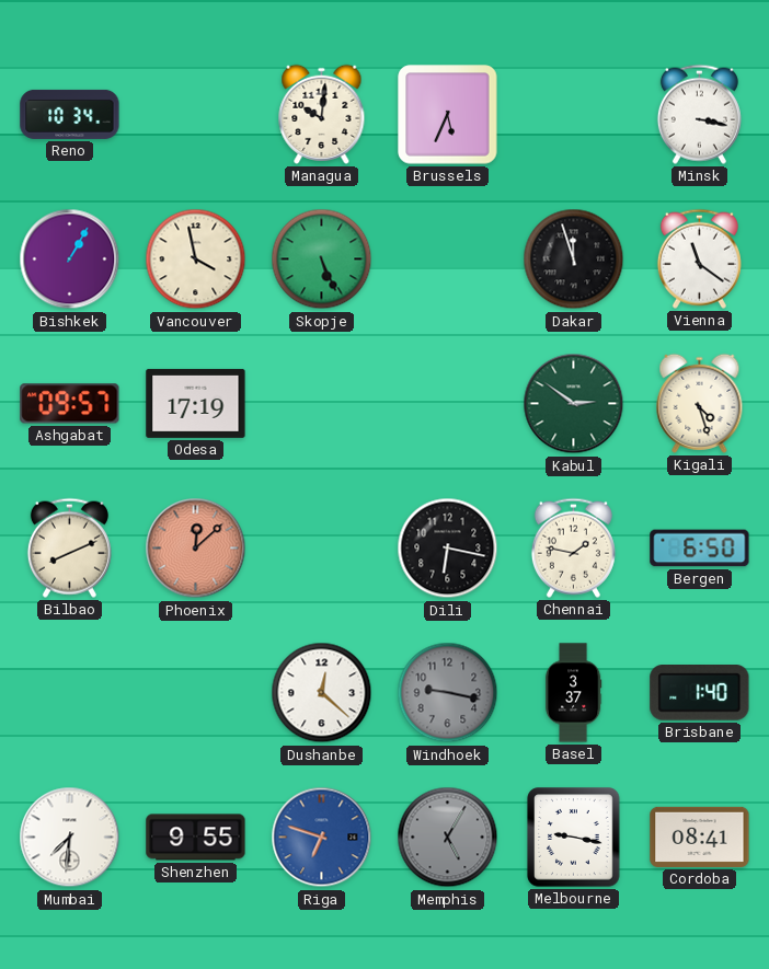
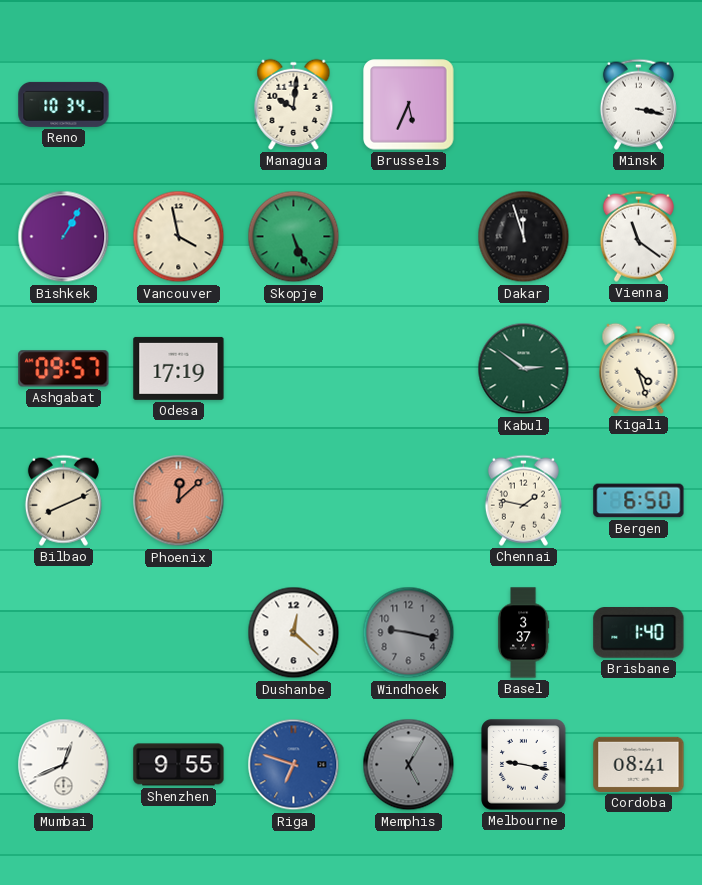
Dili: 6:17 -> none (448, 549)
Mumbai: 7:31 -> 12:41 (64, 765)
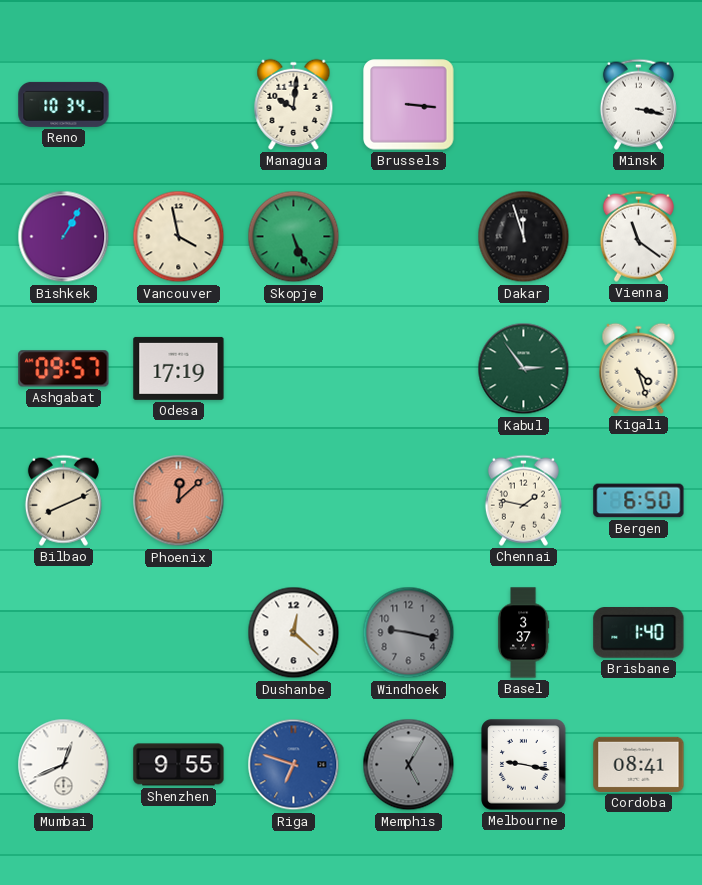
Brussels: 5:34 -> 3:16 (409, 105)
Kabul: 2:51 -> 2:54 (524, 369)
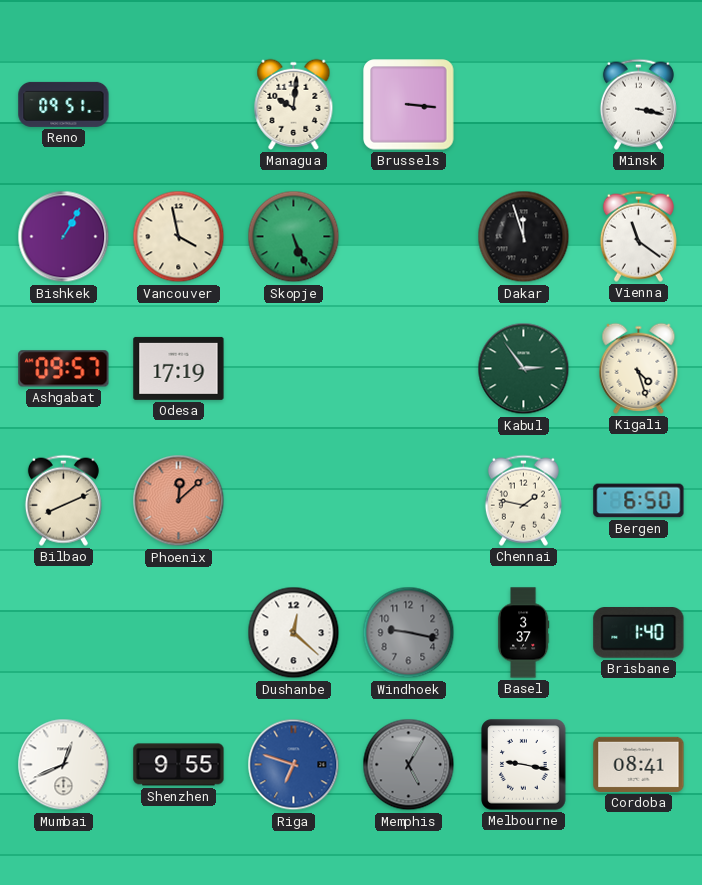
Reno: 10:34 -> 09:51 (64, 104)
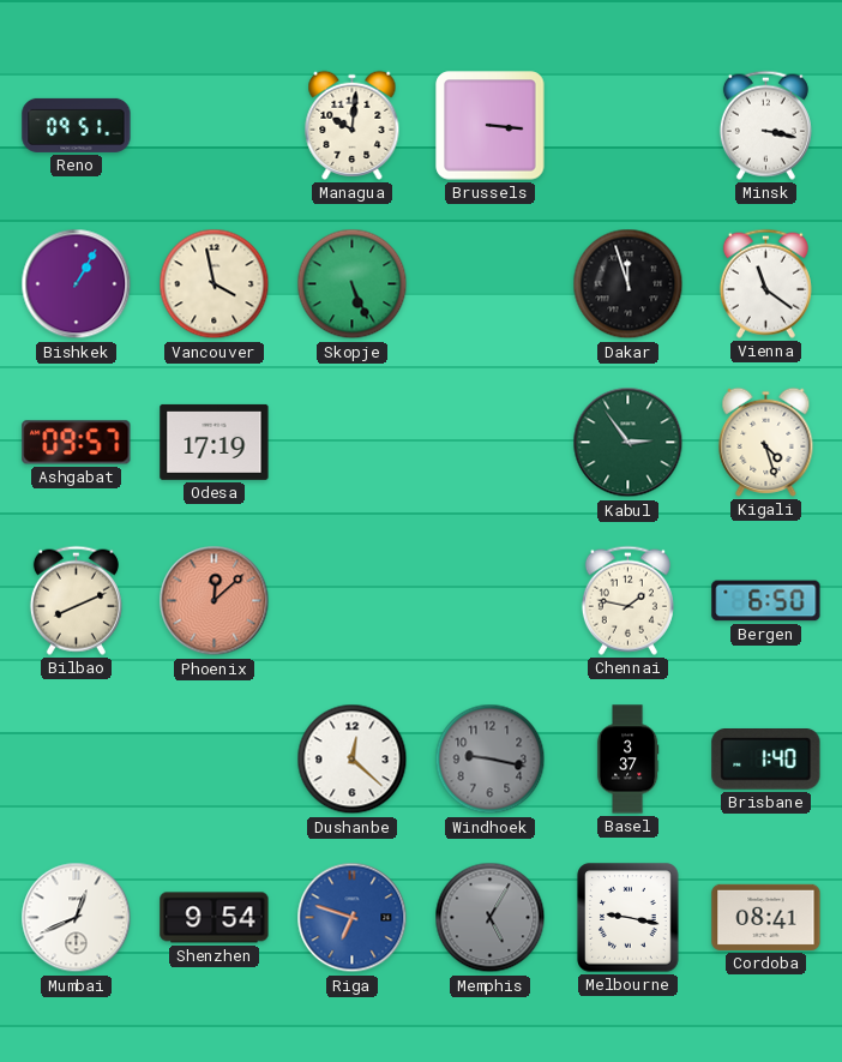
Shenzhen: 9:55 -> 9:54 (215, 918)
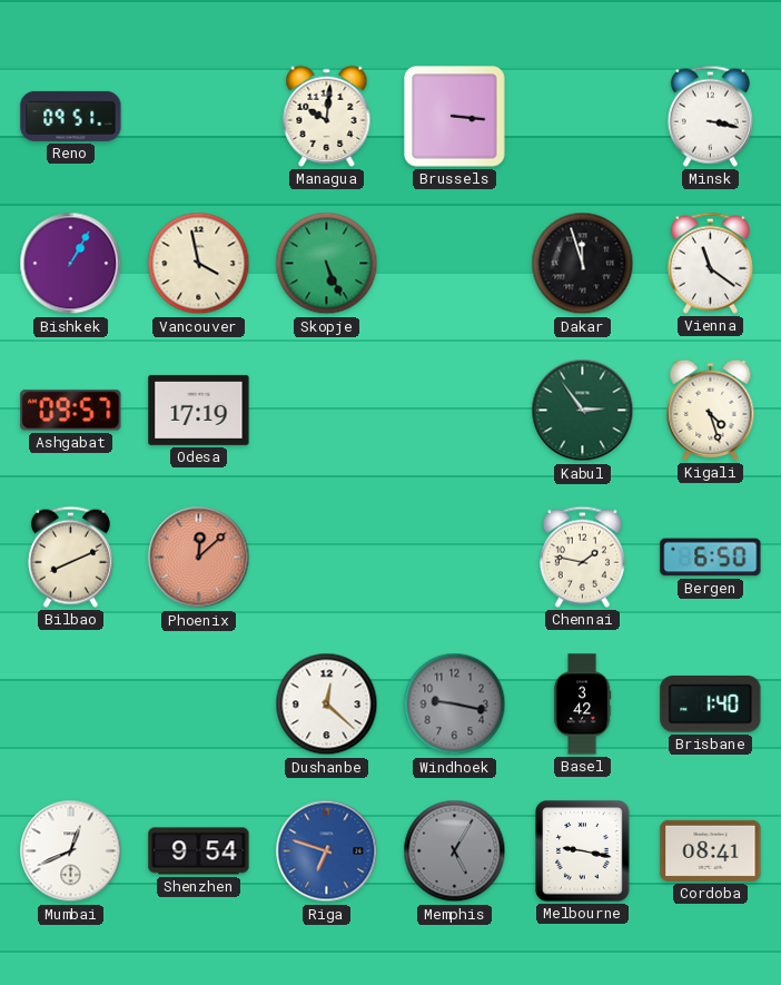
Basel: 3:37 -> 3:42 (582, 705)
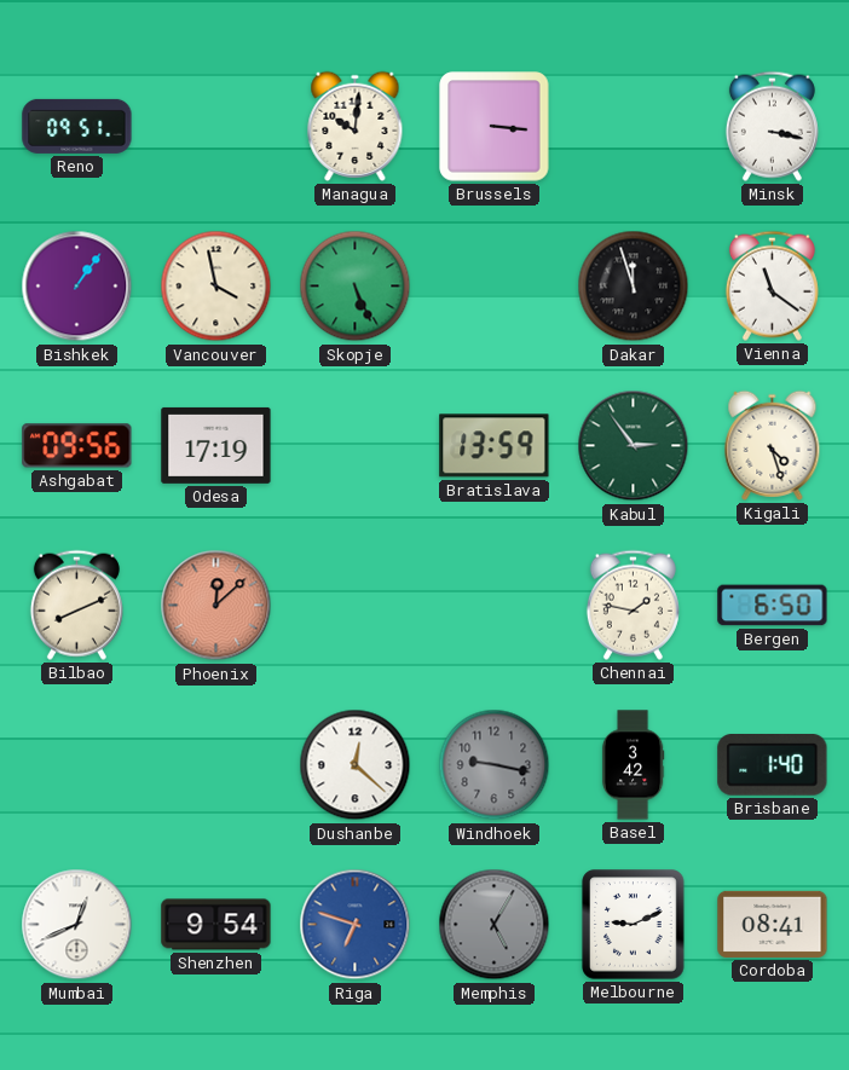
Bishkek: 1:05 -> 1:06 (77, 287)
Ashgabat: 09:57 -> 09:56 (77, 446)
Bratislava: none -> 13:59 (495, 446)
Melbourne: 9:17 -> 9:11 (634, 925)
